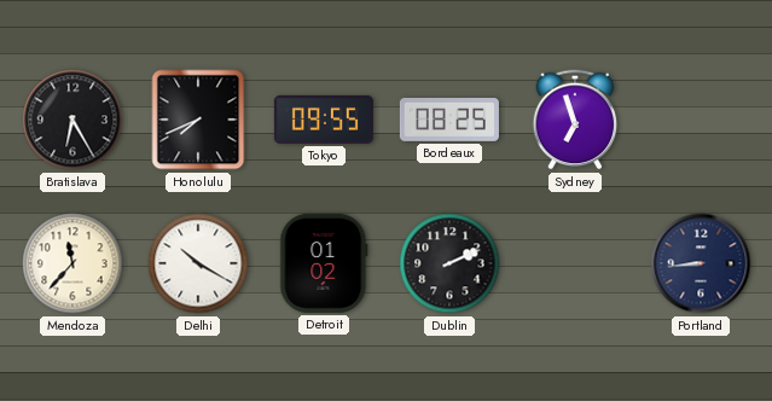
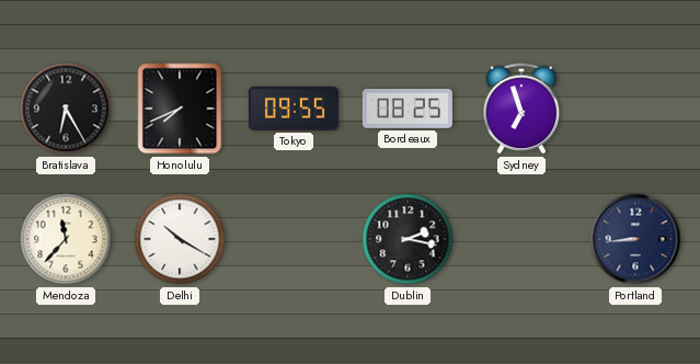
Detroit: 01:02 -> none (324, 263)
Dublin: 2:11 -> 2:17 (408, 239)
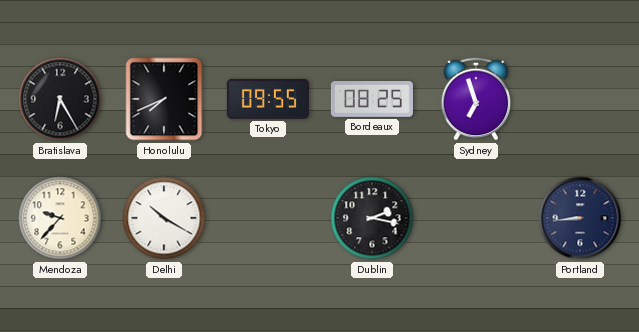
Mendoza: 11:37 -> 9:37 (60, 218)
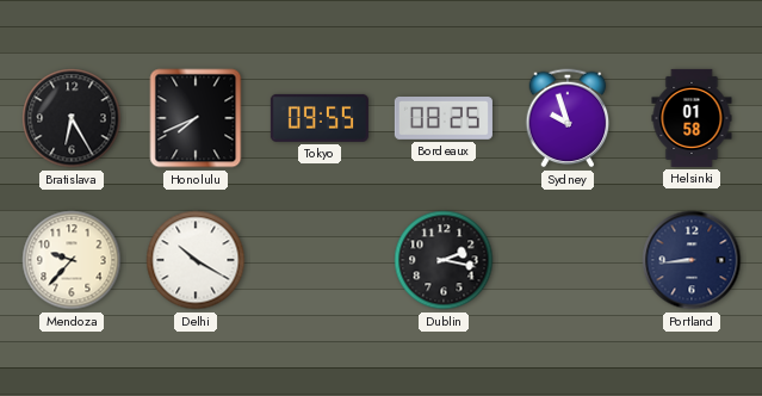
Sydney: 6:57 -> 9:57 (568, 118)
Helsinki: none -> 01:58 (692, 118)
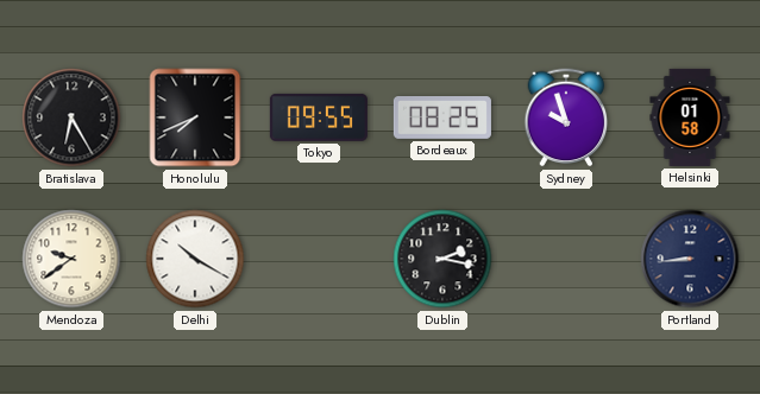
Mendoza: 9:37 -> 9:39 (71, 259)
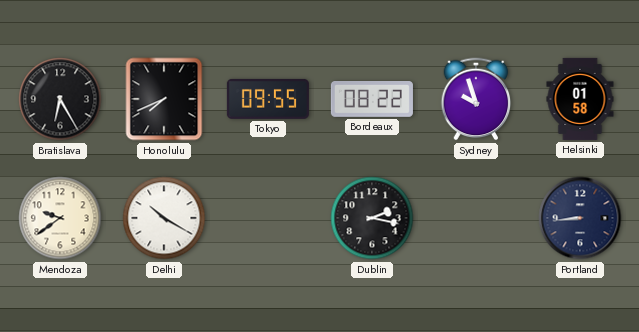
Bordeaux: 08:25 -> 08:22 (372, 100)
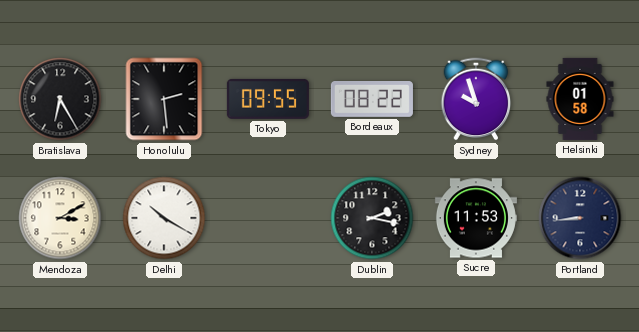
Honolulu: 7:41 -> 2:29 (164, 99)
Mendoza: 9:39 -> 3:10 (60, 218)
Sucre: none -> 11:53 (476, 218)
